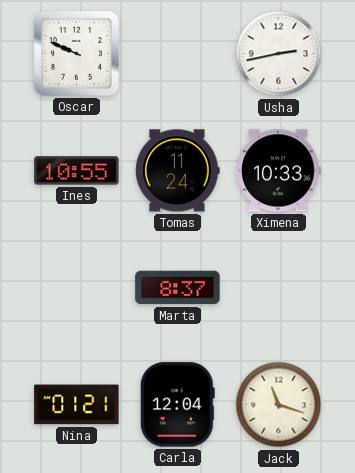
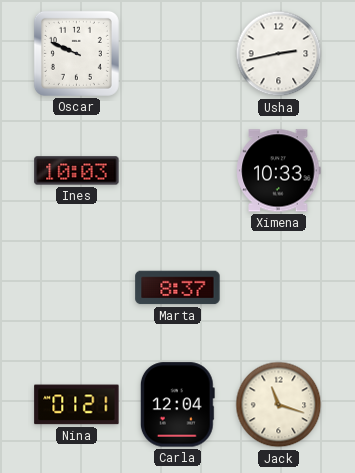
Ines: 10:55 -> 10:03 (77, 171)
Tomas: 11:24 -> none (178, 171)
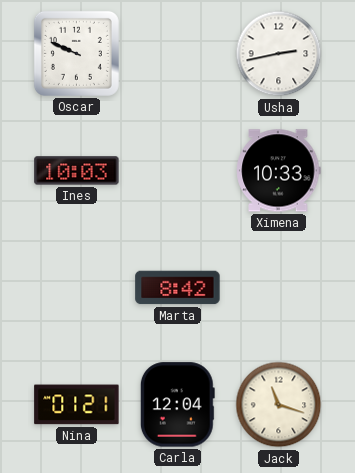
Marta: 8:37 -> 8:42 (178, 288)
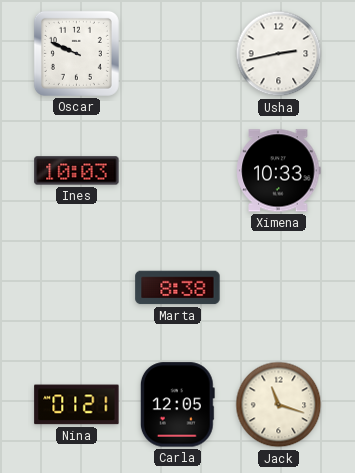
Marta: 8:42 -> 8:38 (178, 288)
Carla: 12:04 -> 12:05 (177, 405)
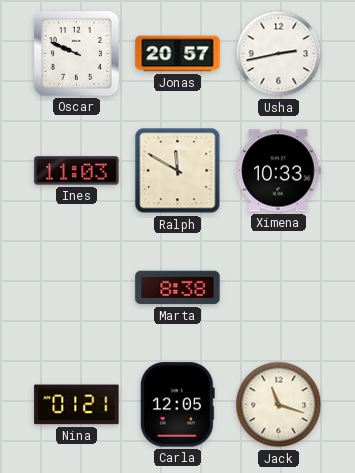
Jonas: none -> 20:57 (178, 54)
Ines: 10:03 -> 11:03 (77, 171)
Ralph: none -> 11:50 (178, 171)
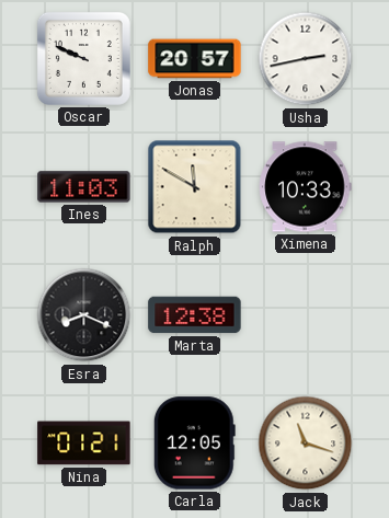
Esra: none -> 8:19 (84, 315)
Marta: 8:38 -> 12:38 (195, 315)
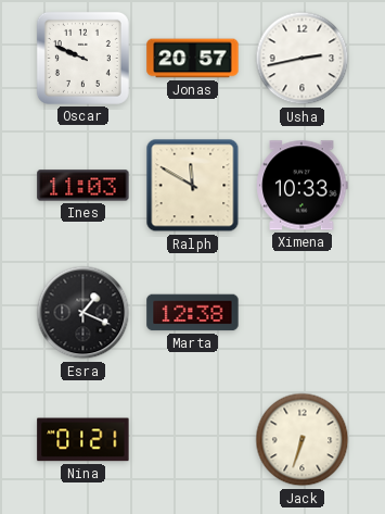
Esra: 8:19 -> 1:19 (84, 313)
Carla: 12:05 -> none (194, 444)
Jack: 11:18 -> 6:33 (303, 440)
